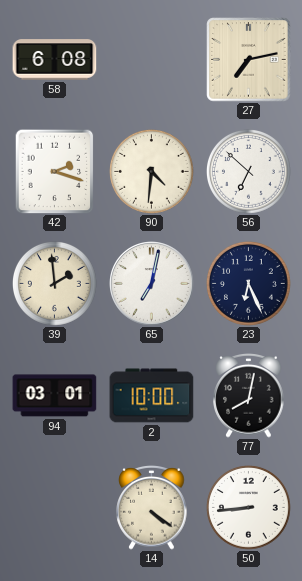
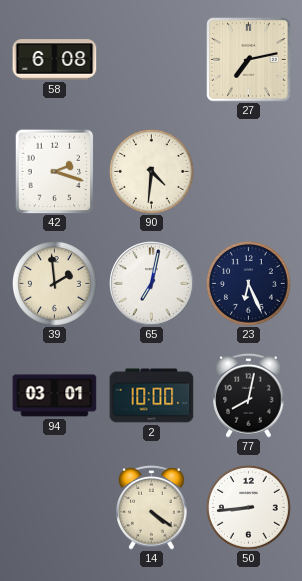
56: 6:52 -> none (249, 172)
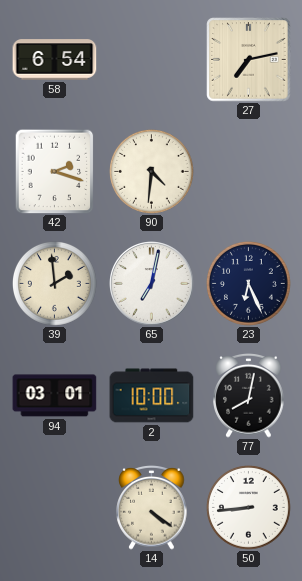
58: 6:08 -> 6:54 (55, 60)
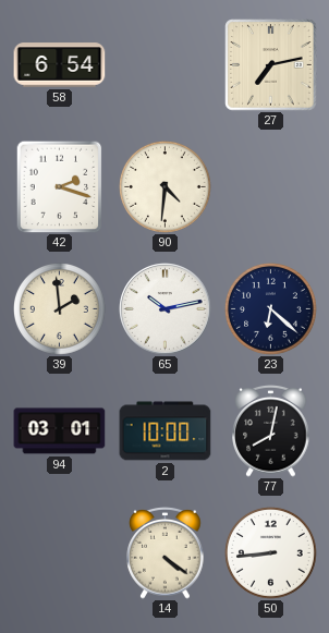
65: 7:02 -> 10:13 (166, 309)
23: 6:26 -> 6:22 (271, 309)
